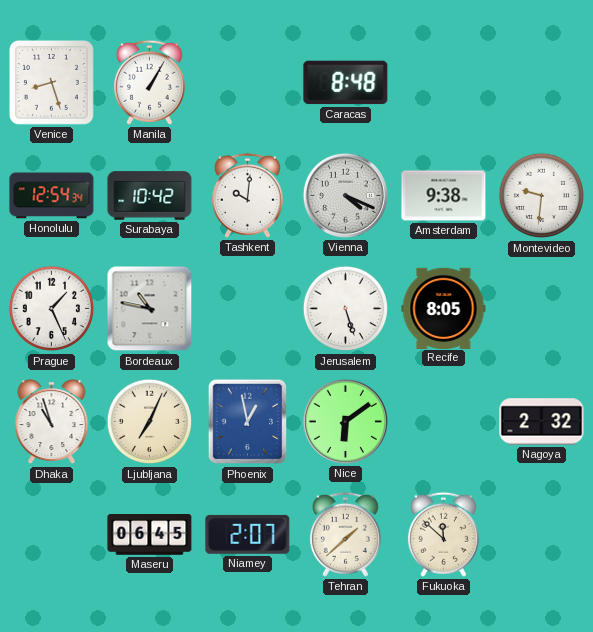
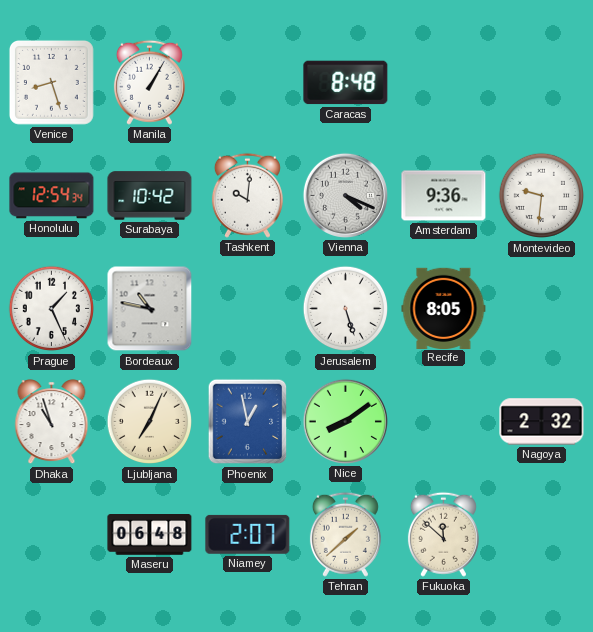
Amsterdam: 9:38 -> 9:36 (444, 196)
Nice: 6:09 -> 8:09 (345, 421)
Maseru: 06:45 -> 06:48 (150, 535)
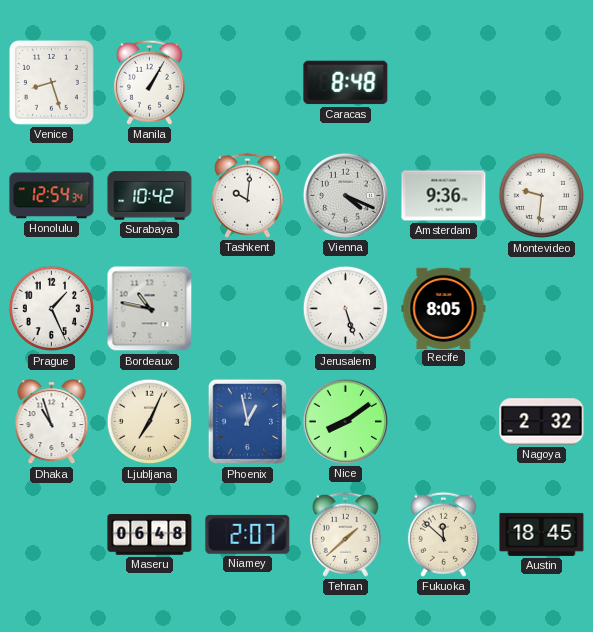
Austin: none -> 18:45 (542, 534)
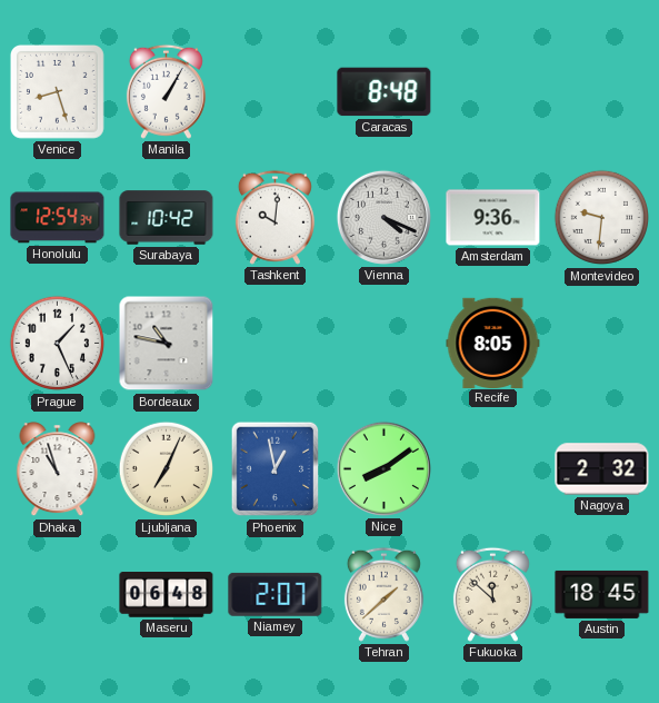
Jerusalem: 5:27 -> none (346, 309)
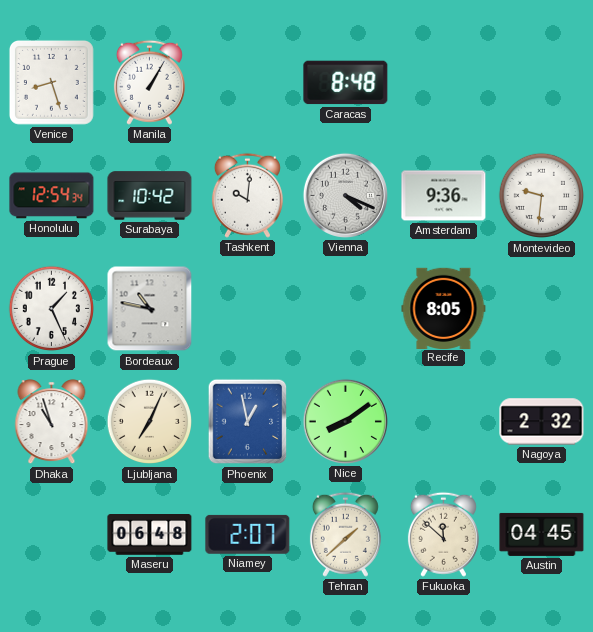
Austin: 18:45 -> 04:45 (542, 534)
